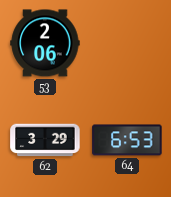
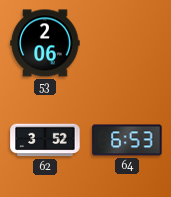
62: 3:29 -> 3:52 (45, 140)
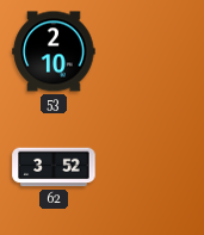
53: 2:06 -> 2:10 (54, 51)
64: 6:53 -> none (127, 140)
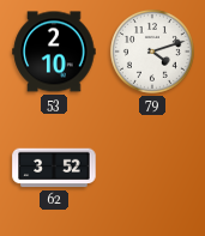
79: none -> 4:12 (152, 52)
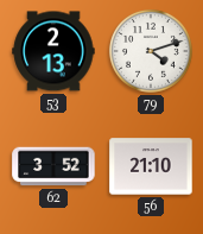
53: 2:10 -> 2:13 (53, 51)
56: none -> 21:10 (151, 166)
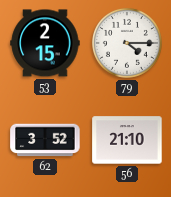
53: 2:13 -> 2:15 (45, 43)
79: 4:12 -> 4:15 (127, 43)
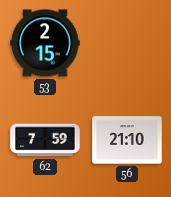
79: 4:15 -> none (127, 43)
62: 3:52 -> 7:59 (45, 140)
